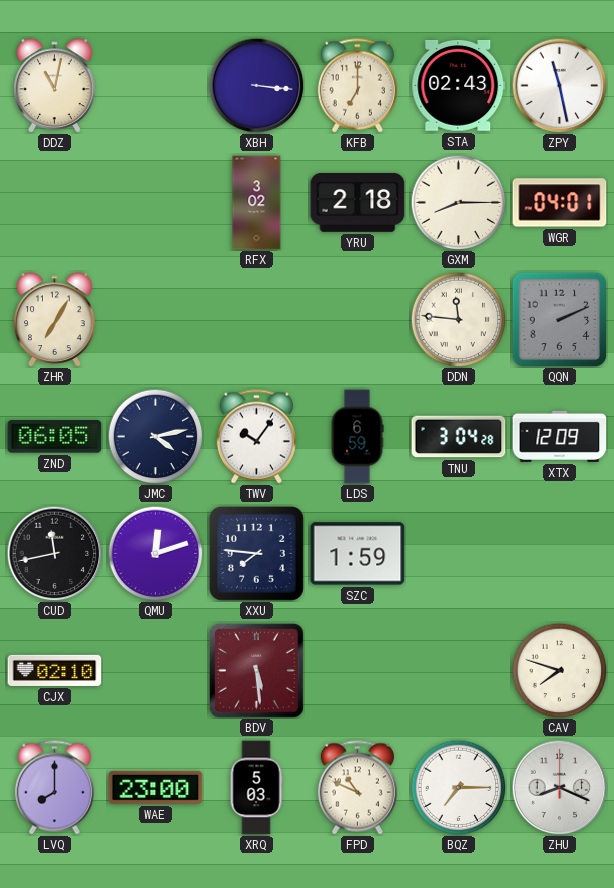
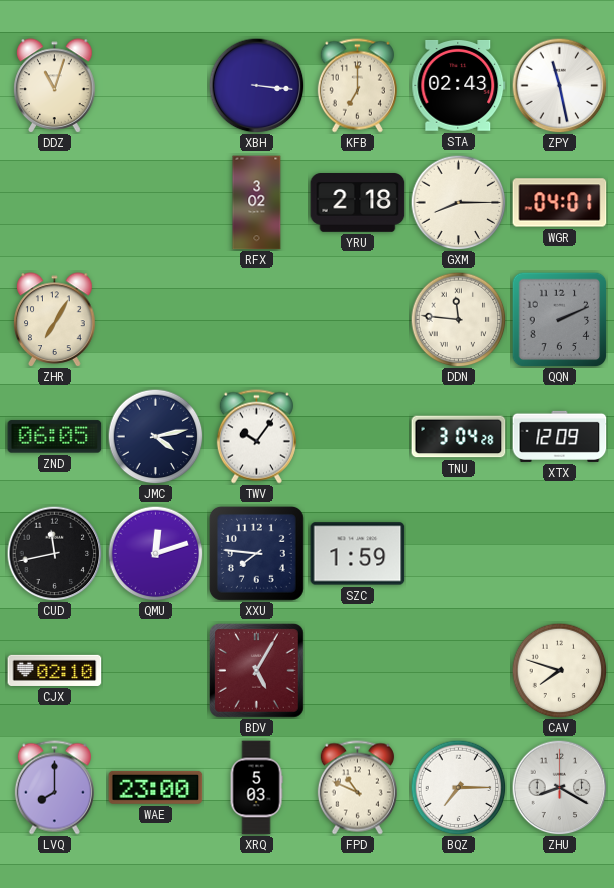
DDZ: 11:02 -> 11:03 (55, 86)
LDS: 6:59 -> none (357, 437)
BDV: 5:29 -> 5:05 (256, 670)
ZHU: 8:19 -> 8:20 (559, 787)
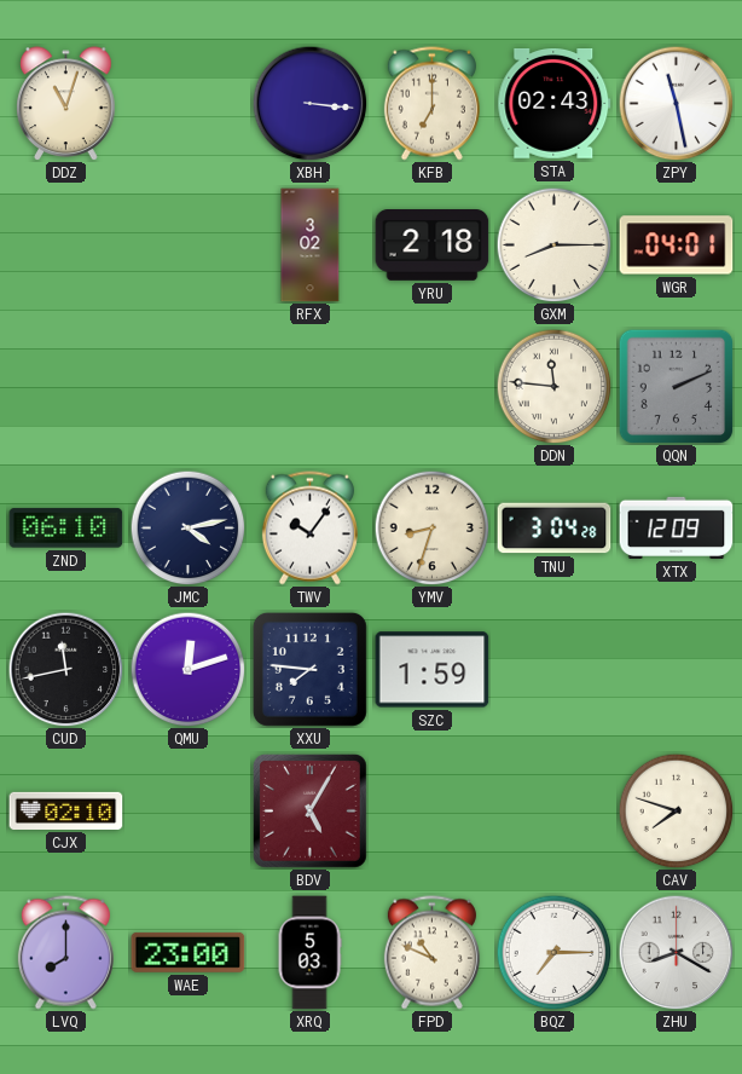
ZHR: 7:05 -> none (55, 320)
ZND: 06:05 -> 06:10 (66, 529)
YMV: none -> 8:33 (431, 527)
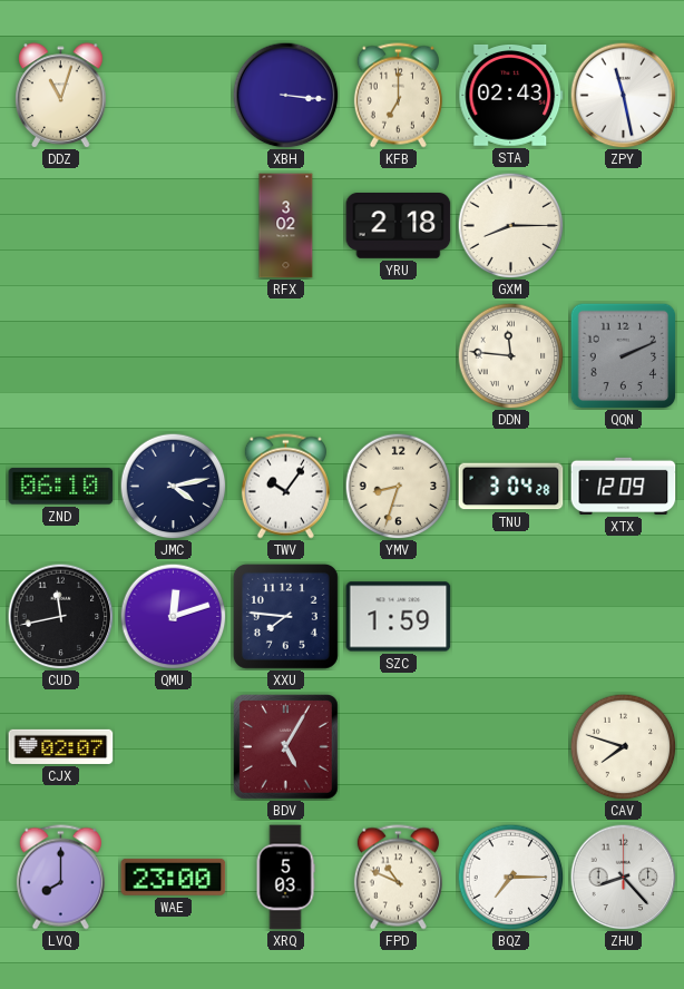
WGR: 04:01 -> none (677, 246)
CJX: 02:10 -> 02:07 (61, 746)
ZHU: 8:20 -> 8:23 (623, 877)
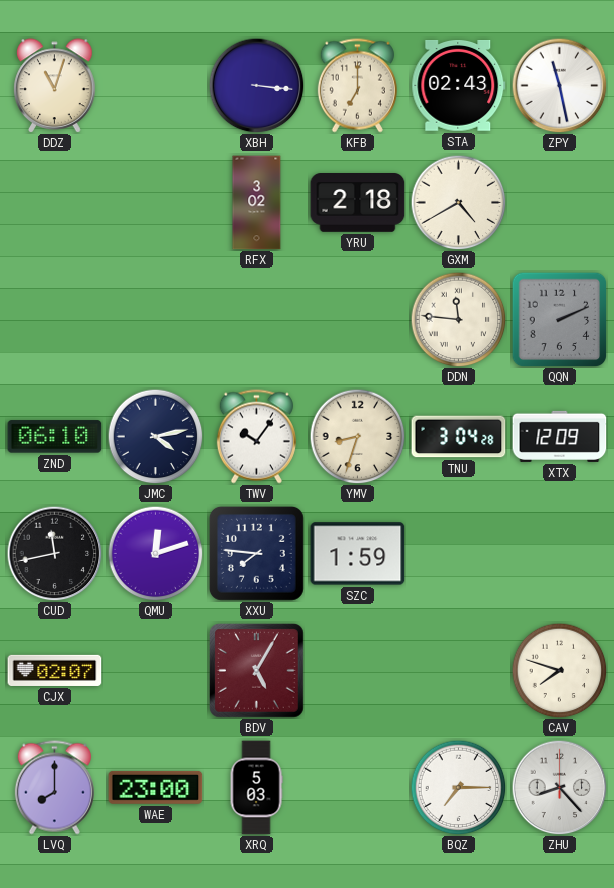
GXM: 8:15 -> 4:40 (458, 202)
FPD: 10:49 -> none (398, 878)
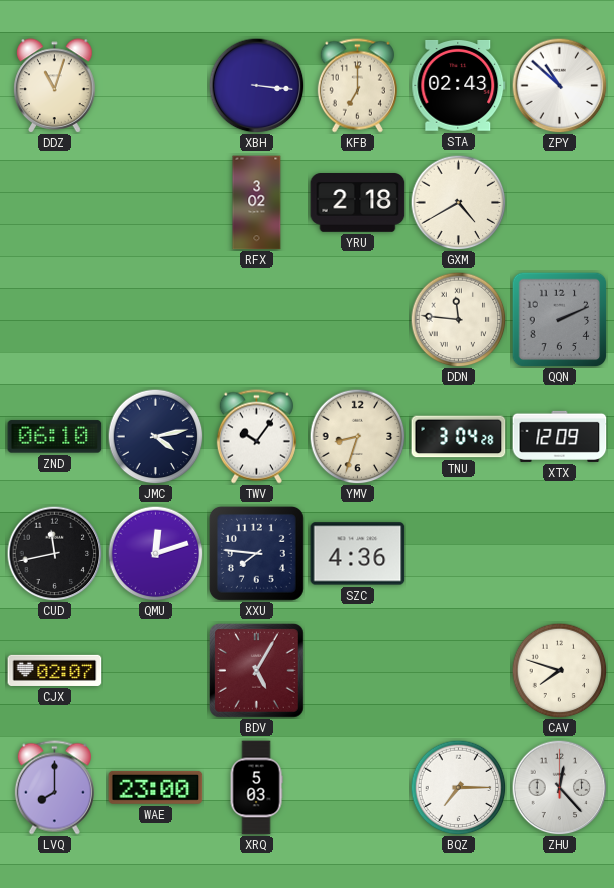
ZPY: 11:28 -> 10:52 (559, 85)
SZC: 1:59 -> 4:36 (358, 554)
ZHU: 8:23 -> 12:23 (559, 787)
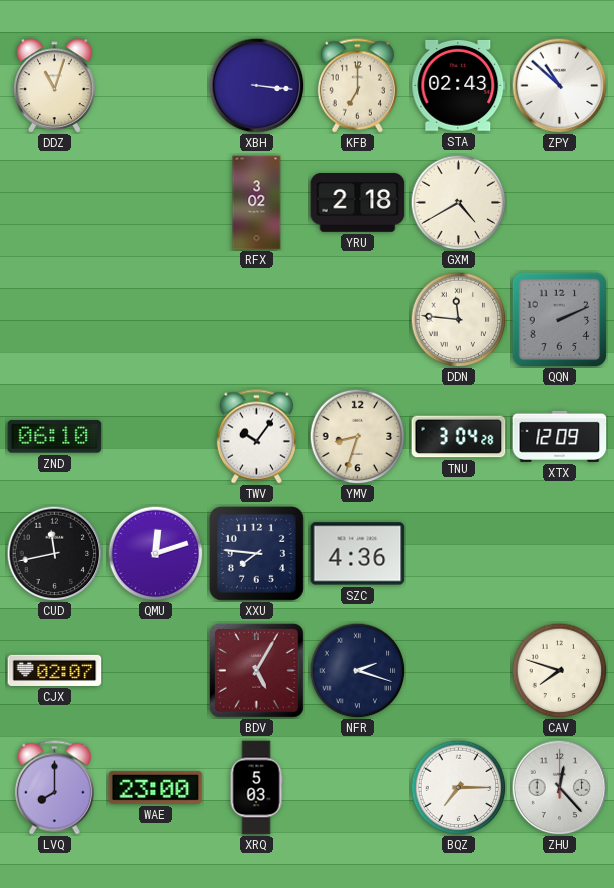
JMC: 4:13 -> none (155, 436)
NFR: none -> 2:18 (357, 670)
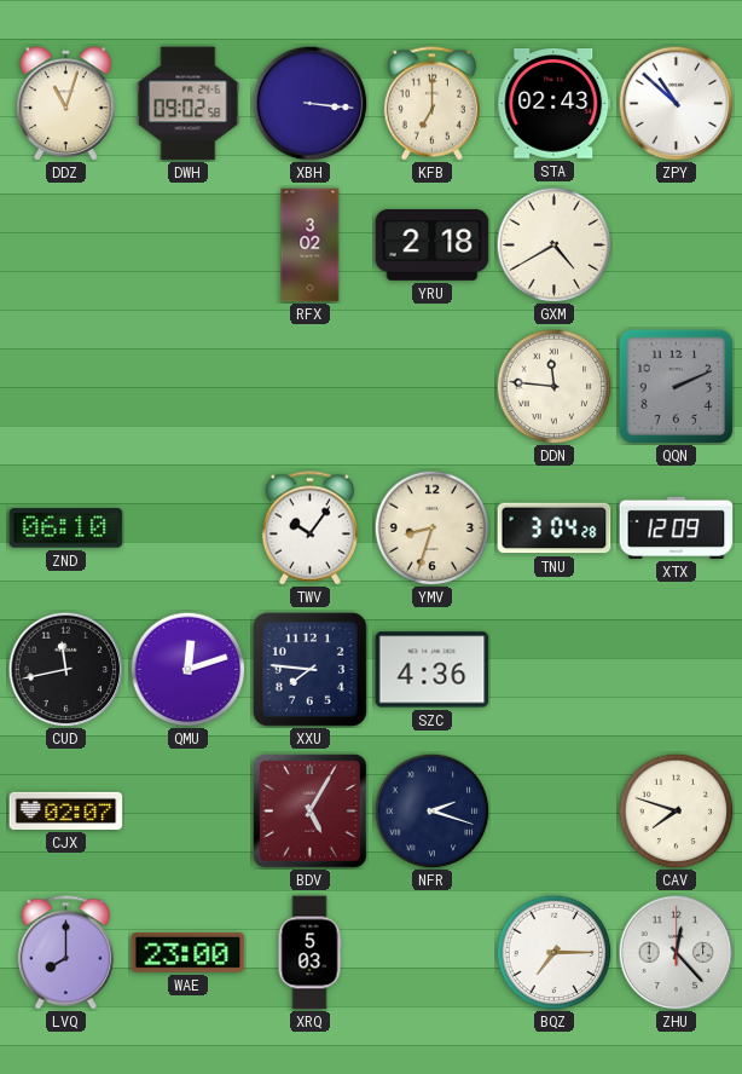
DWH: none -> 09:02 (189, 104)
